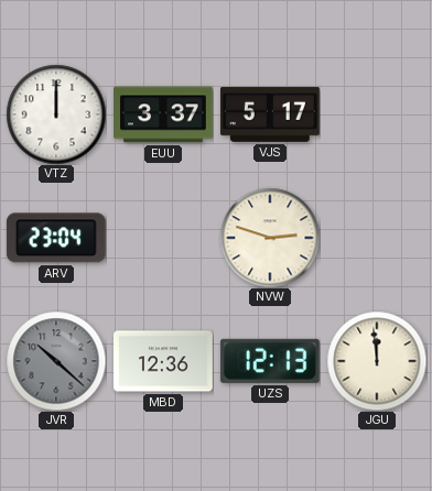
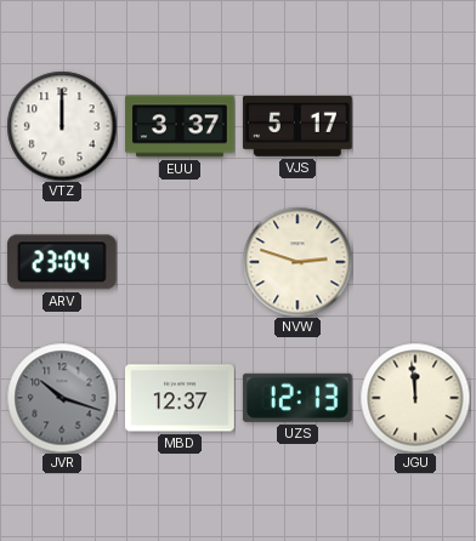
JVR: 10:22 -> 10:18 (62, 398)
MBD: 12:36 -> 12:37 (181, 398)
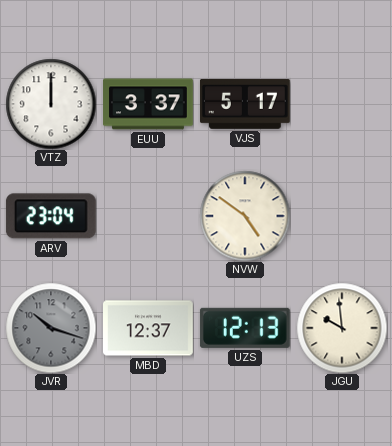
NVW: 2:48 -> 4:51 (245, 216)
JGU: 11:59 -> 9:59 (342, 328)
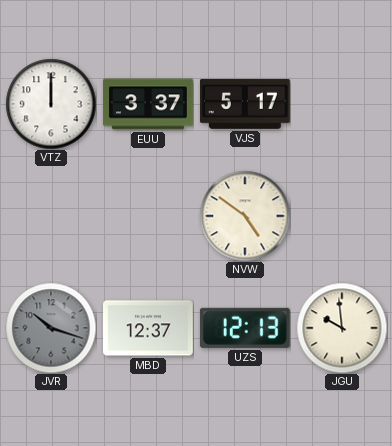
ARV: 23:04 -> none (51, 216)
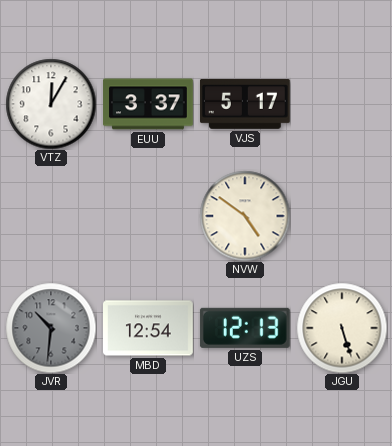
VTZ: 12:00 -> 12:05 (51, 104)
JVR: 10:18 -> 10:31 (51, 328)
MBD: 12:37 -> 12:54 (149, 328)
JGU: 9:59 -> 5:27 (342, 328)
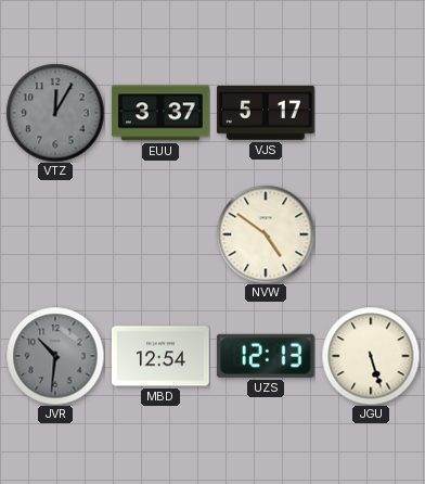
VTZ dial: white -> grey (55, 113)
